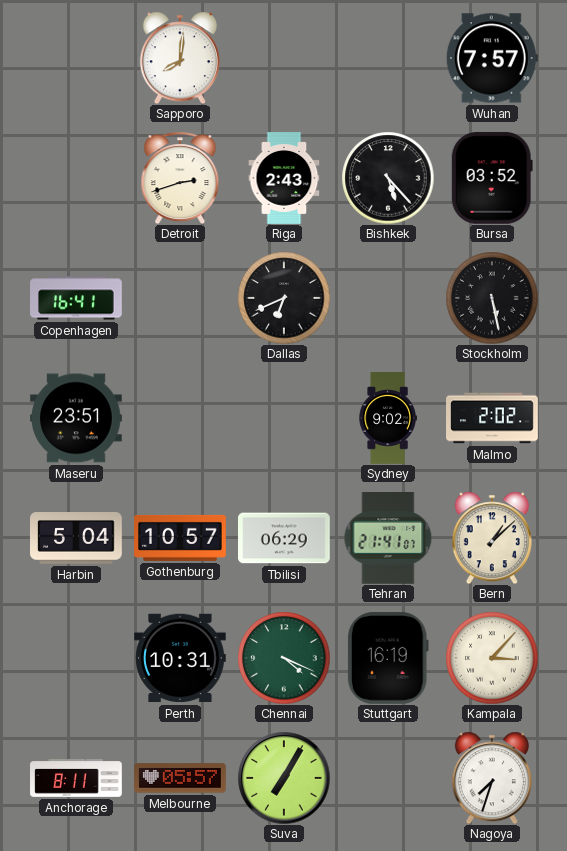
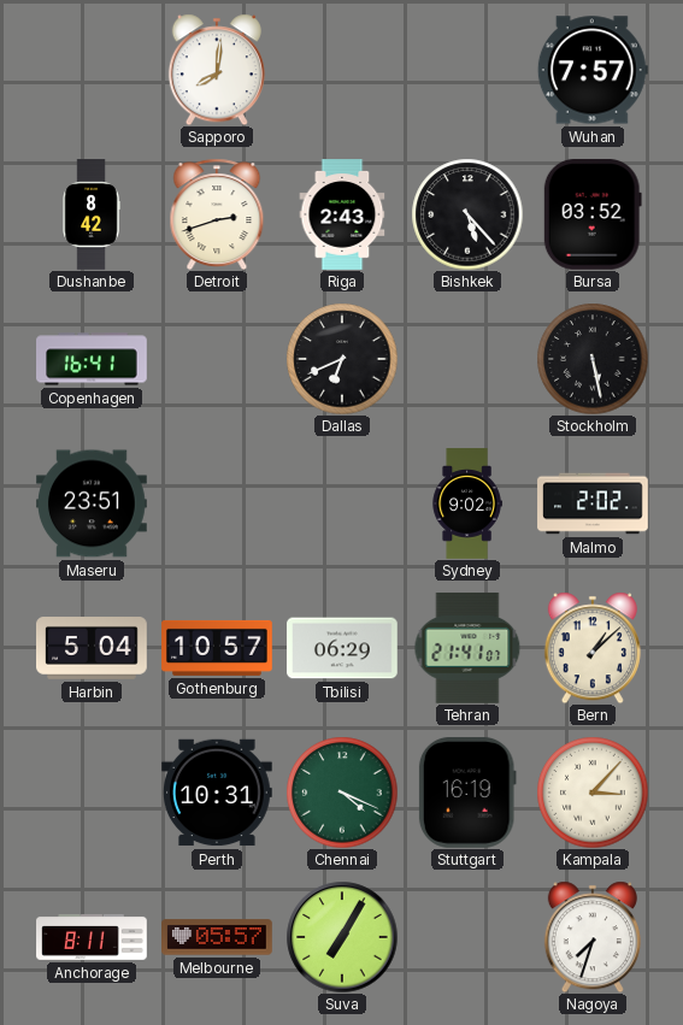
Dushanbe: none -> 8:42 (92, 214)
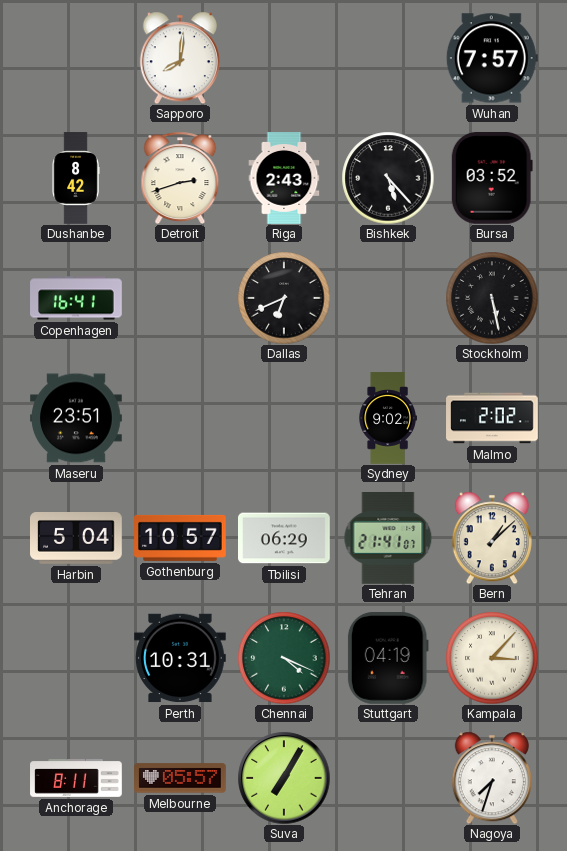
Stuttgart: 16:19 -> 04:19 (388, 658)
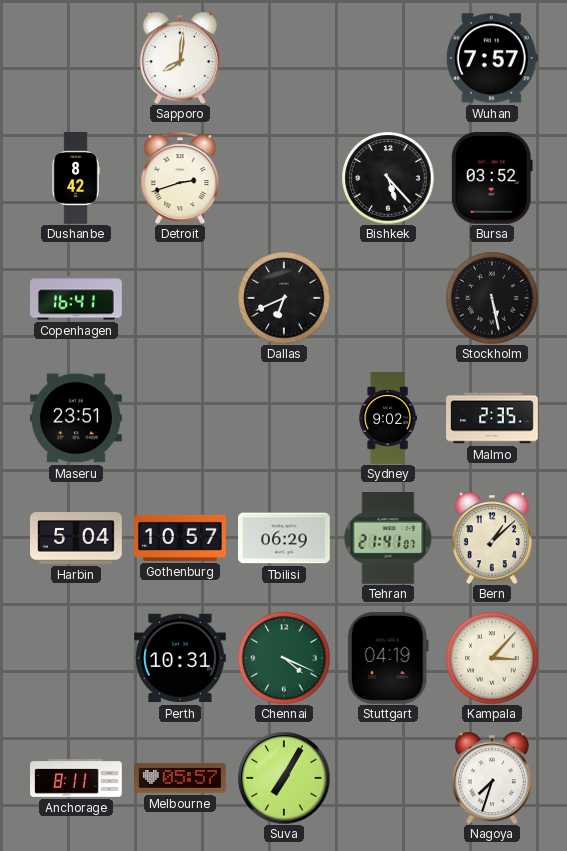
Riga: 2:43 -> none (284, 178)
Malmo: 2:02 -> 2:35 (492, 418)
